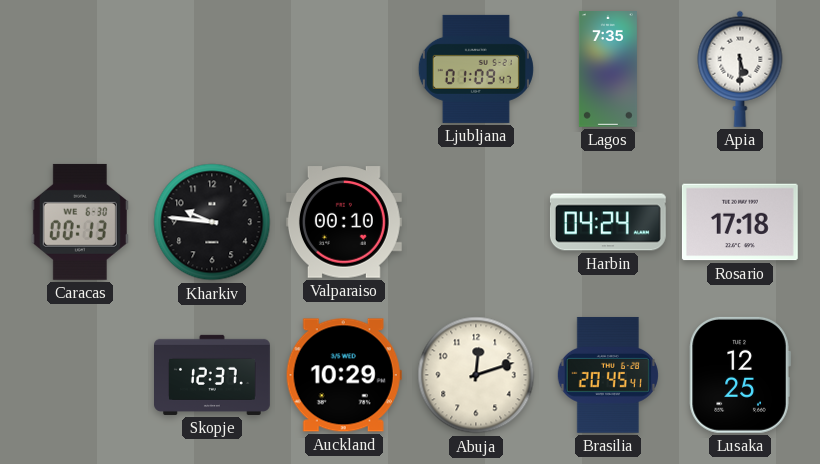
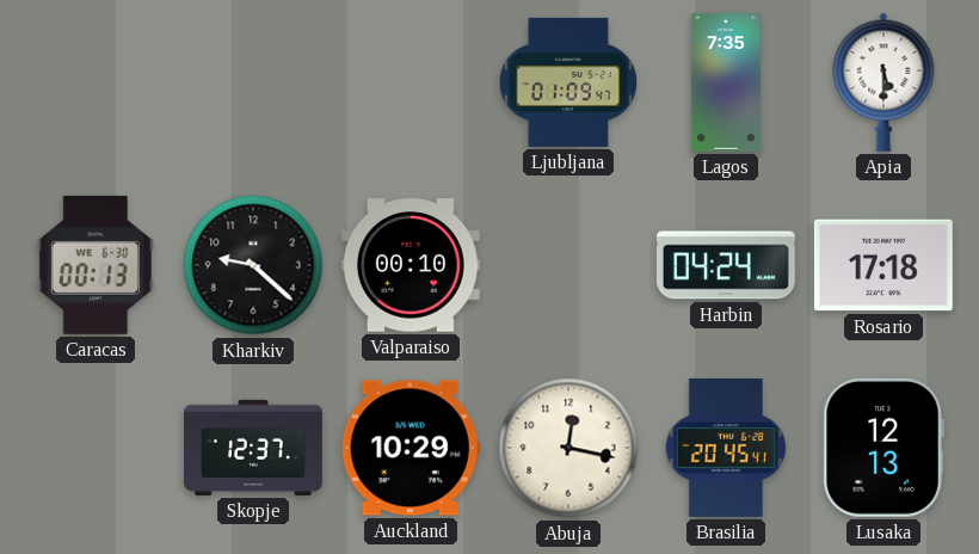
Kharkiv: 9:46 -> 9:22 (253, 265)
Abuja: 12:12 -> 12:17 (568, 448)
Lusaka: 12:25 -> 12:13 (883, 448)
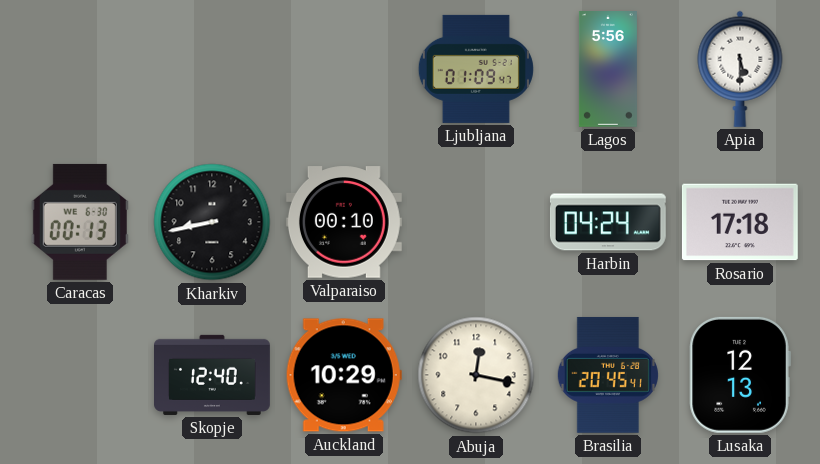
Lagos: 7:35 -> 5:56 (608, 70)
Kharkiv: 9:22 -> 8:43 (212, 222)
Skopje: 12:37 -> 12:40 (213, 375)
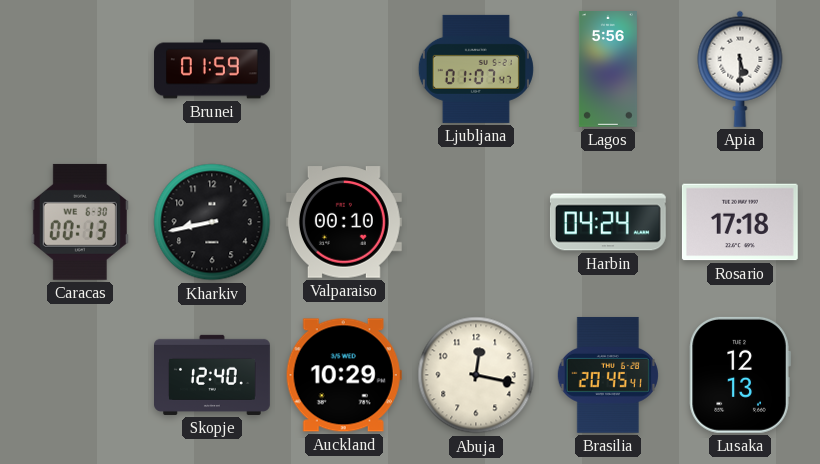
Brunei: none -> 01:59 (213, 69)
Ljubljana: 01:09 -> 01:07 (476, 69)
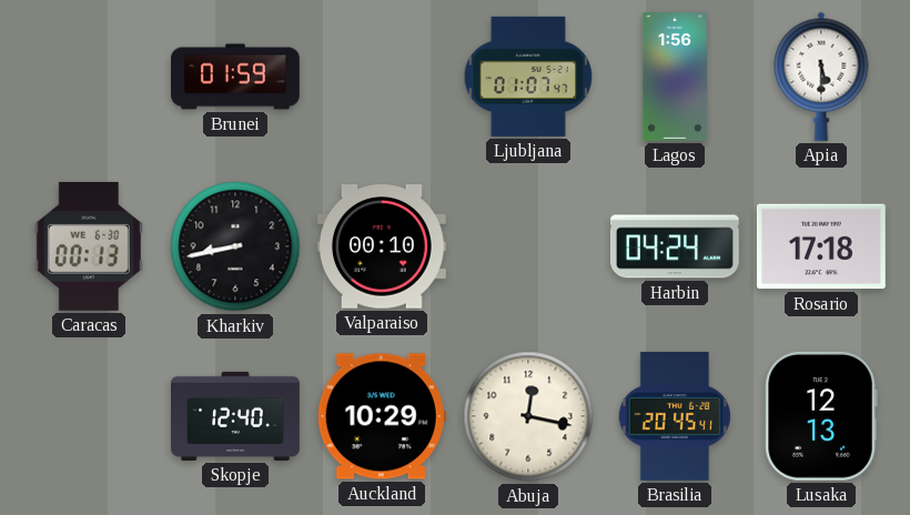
Lagos: 5:56 -> 1:56 (675, 78)
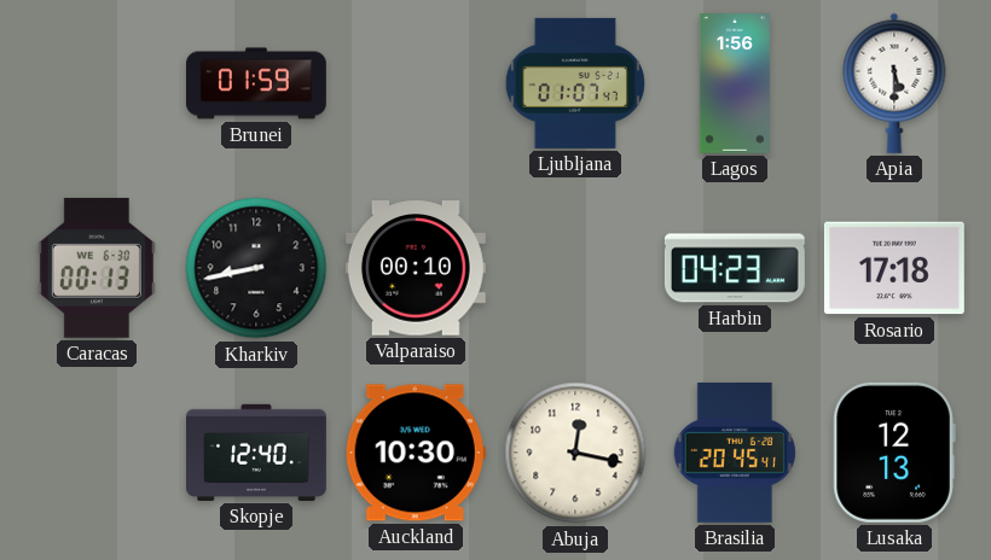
Harbin: 04:24 -> 04:23 (735, 268)
Auckland: 10:29 -> 10:30 (416, 453)
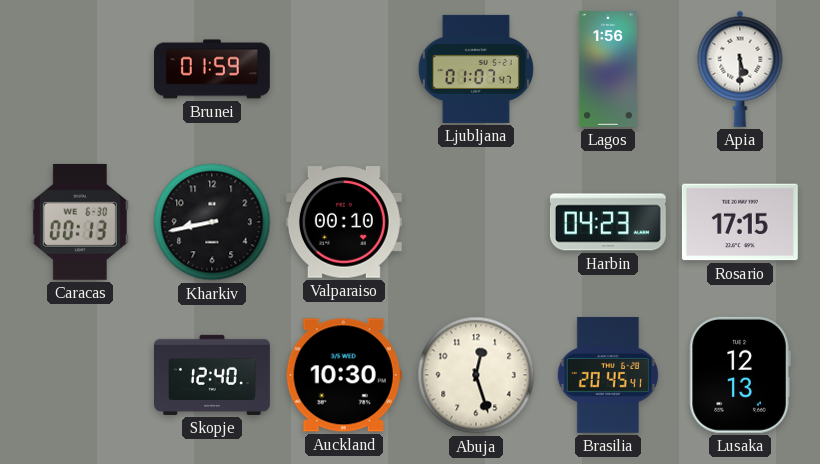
Rosario: 17:18 -> 17:15 (740, 222)
Abuja: 12:17 -> 12:27 (476, 375)
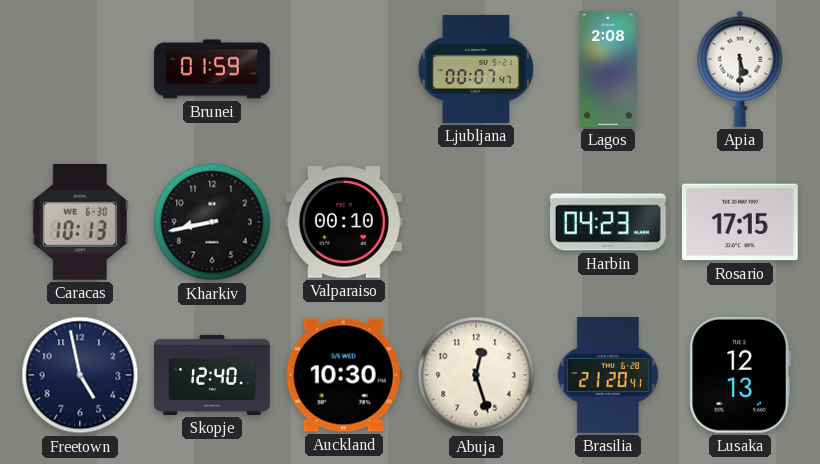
Ljubljana: 01:07 -> 00:07 (476, 69)
Lagos: 1:56 -> 2:08 (608, 70)
Caracas: 00:13 -> 10:13 (80, 222)
Freetown: none -> 4:58 (80, 375)
Brasilia: 20:45 -> 21:20 (608, 375)
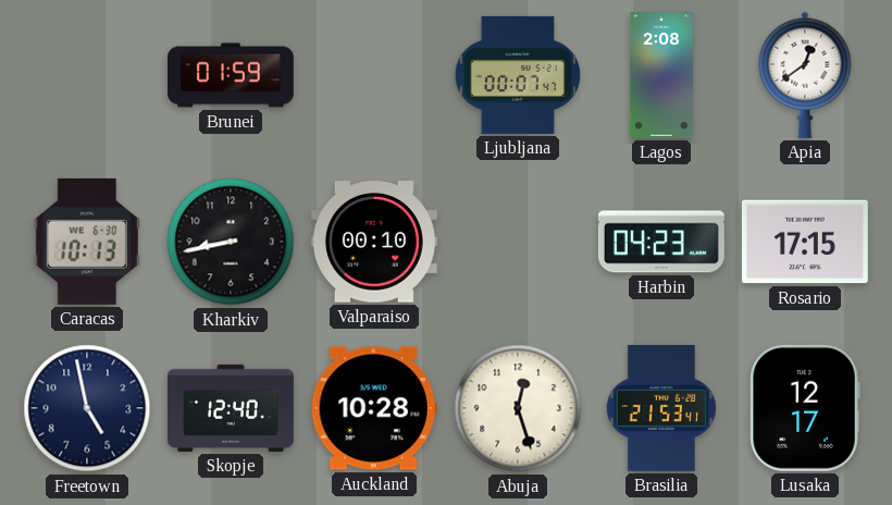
Apia: 5:30 -> 12:39 (805, 75)
Auckland: 10:30 -> 10:28 (374, 408)
Brasilia: 21:20 -> 21:53 (661, 408)
Lusaka: 12:13 -> 12:17 (805, 408)
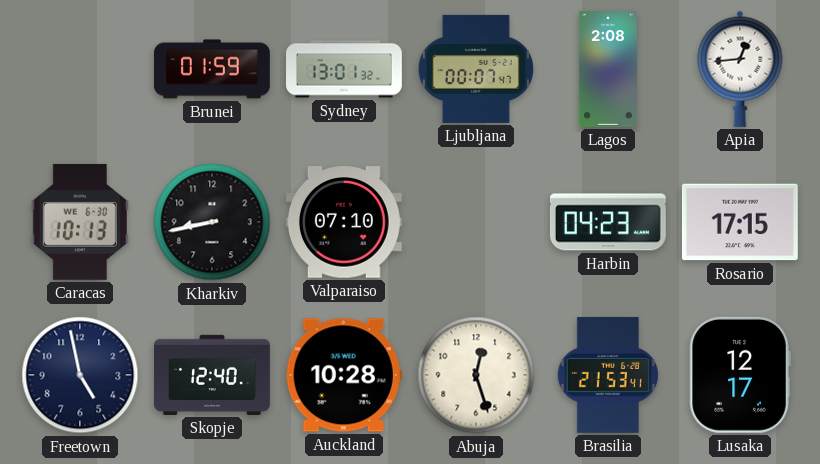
Sydney: none -> 13:01 (345, 69)
Apia: 12:39 -> 12:44 (740, 69)
Valparaiso: 00:10 -> 07:10 (344, 222)
